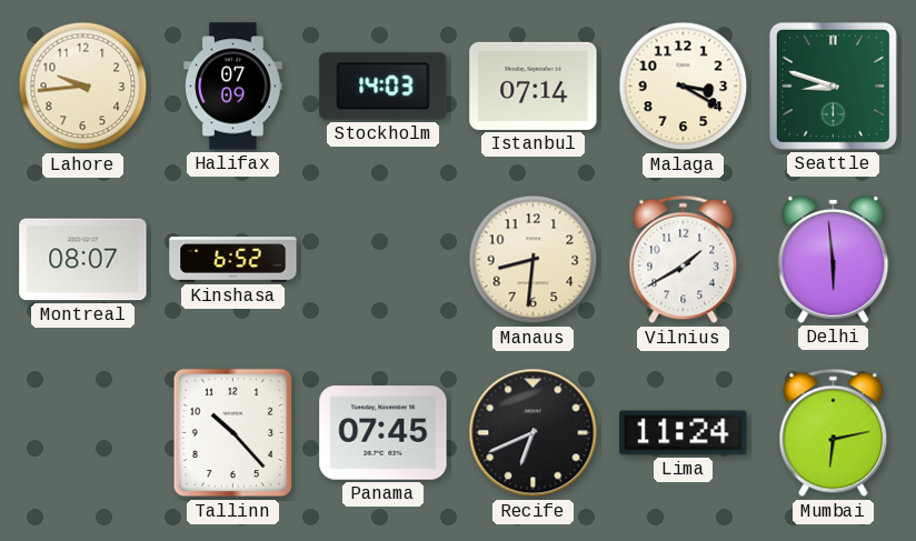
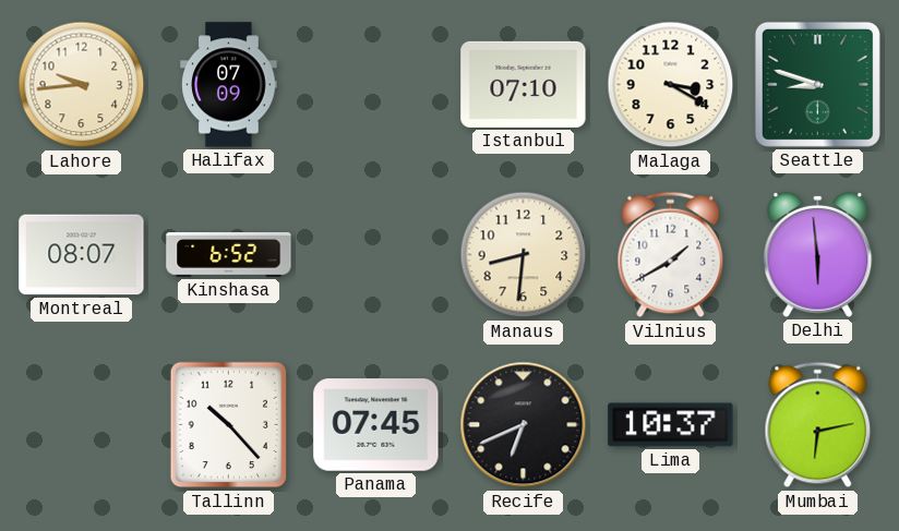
Stockholm: 14:03 -> none (384, 87)
Istanbul: 07:14 -> 07:10 (524, 84)
Lima: 11:24 -> 10:37 (671, 425)
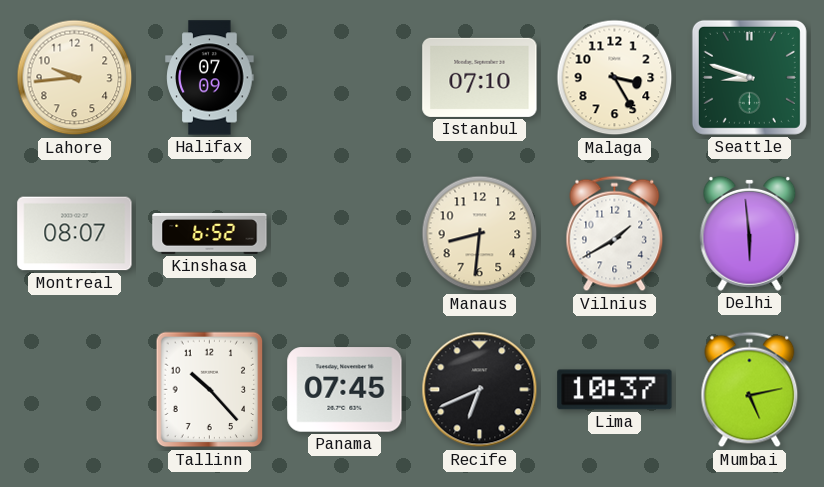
Malaga: 3:20 -> 3:25 (615, 78)
Mumbai: 6:13 -> 5:13 (750, 390)
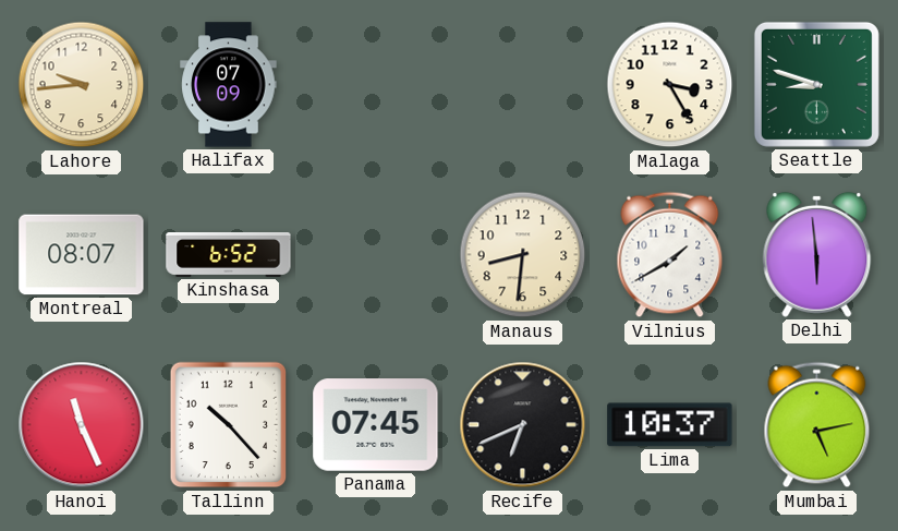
Istanbul: 07:10 -> none (480, 77)
Hanoi: none -> 11:26 (82, 425)
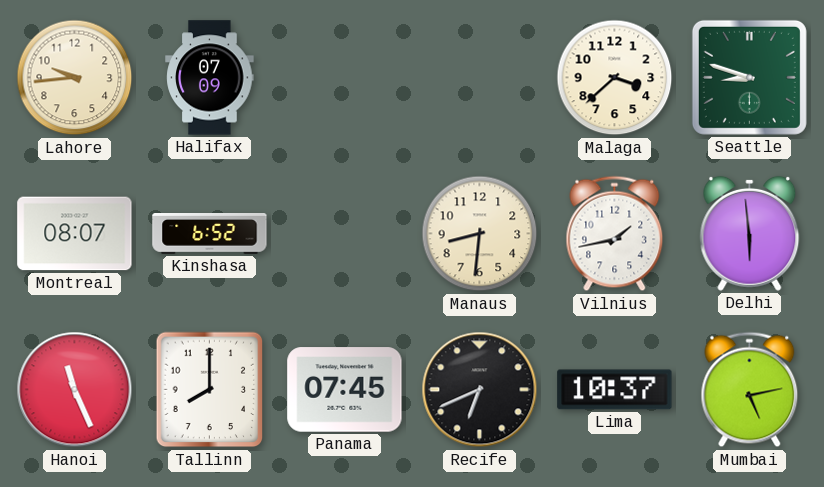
Malaga: 3:25 -> 3:38 (615, 78)
Vilnius: 1:40 -> 1:43 (615, 234)
Tallinn: 10:23 -> 8:00 (210, 390)
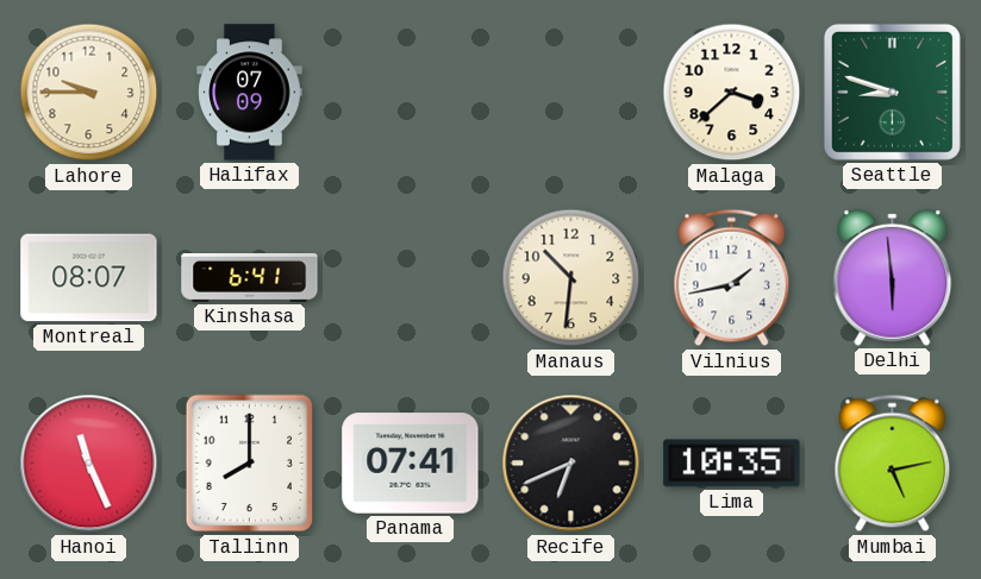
Lahore: 9:44 -> 9:45 (89, 93)
Kinshasa: 6:52 -> 6:41 (250, 278)
Manaus: 8:31 -> 10:31 (571, 278)
Panama: 07:45 -> 07:41 (411, 464)
Lima: 10:37 -> 10:35 (732, 464)
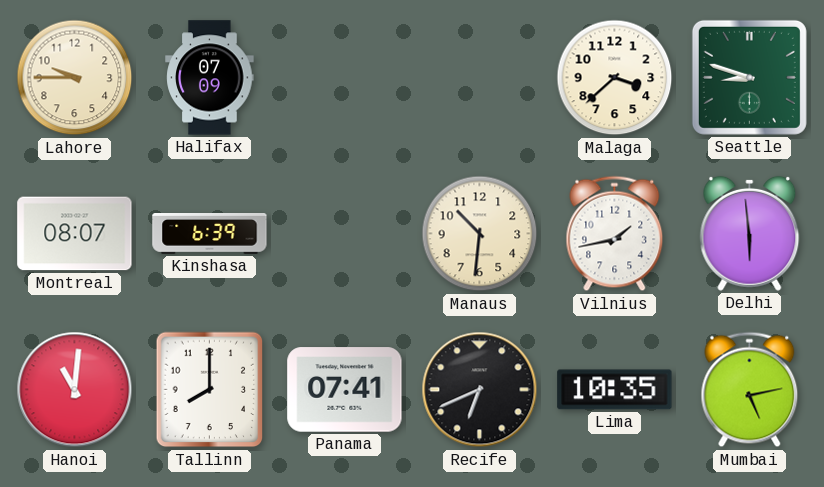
Kinshasa: 6:41 -> 6:39 (210, 234)
Hanoi: 11:26 -> 11:01 (75, 390)
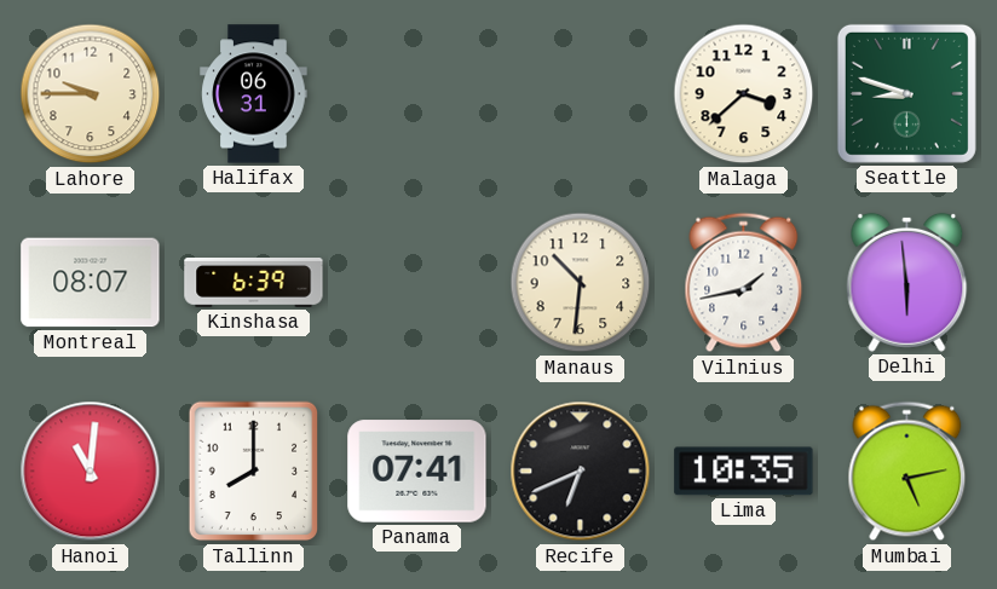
Halifax: 07:09 -> 06:31 (254, 94)
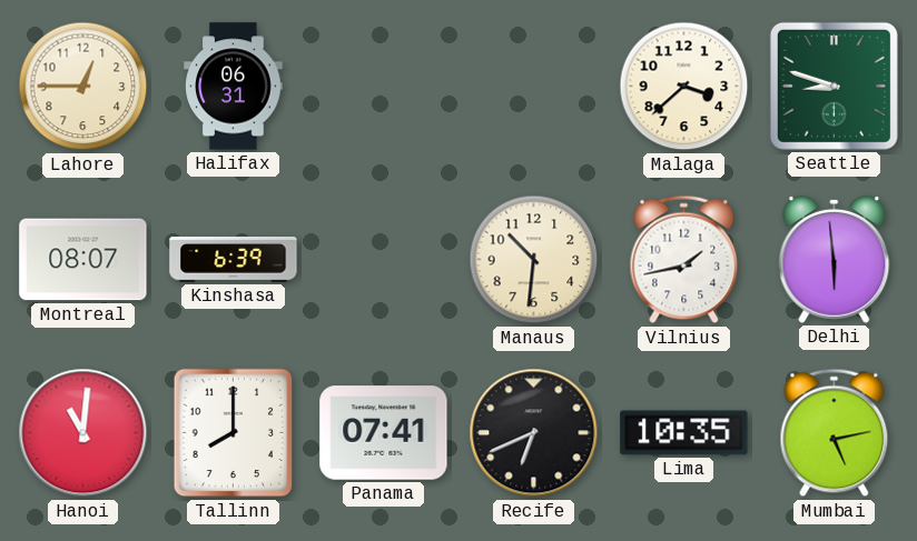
Lahore: 9:45 -> 12:45 (83, 87)
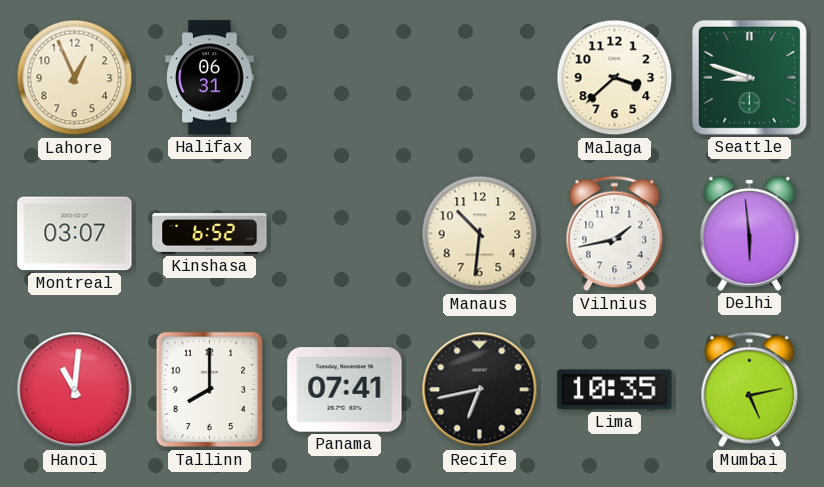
Lahore: 12:45 -> 12:56 (75, 78)
Montreal: 08:07 -> 03:07 (75, 234)
Kinshasa: 6:39 -> 6:52 (210, 234)
Recife: 6:41 -> 6:43 (480, 390)
